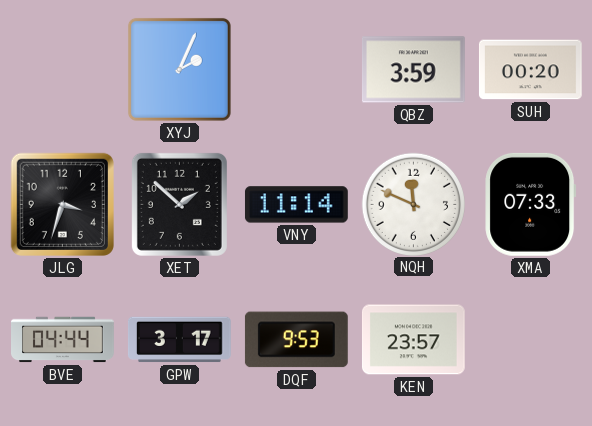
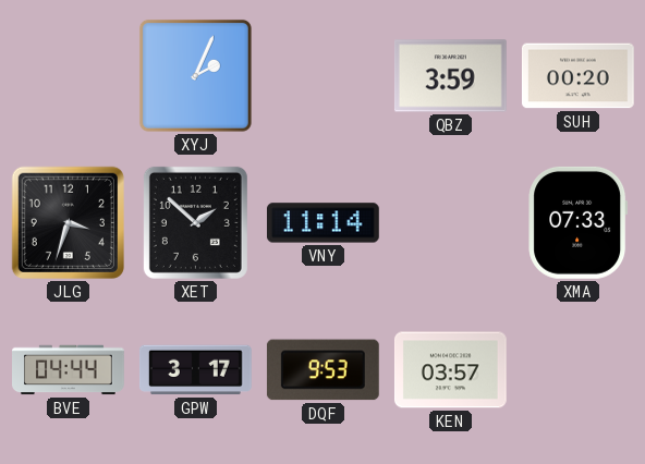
NQH: 11:49 -> none (413, 204)
KEN: 23:57 -> 03:57 (450, 370)
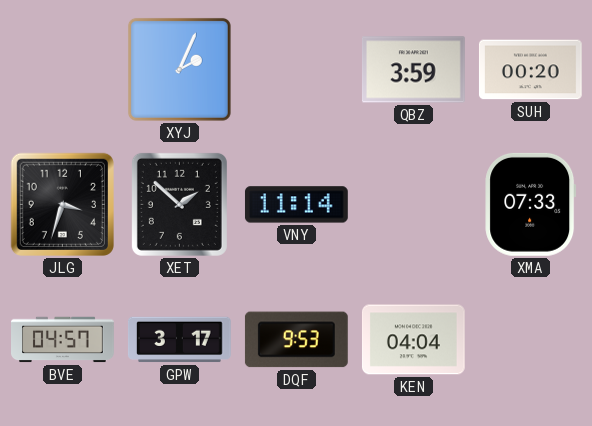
BVE: 04:44 -> 04:57 (63, 340)
KEN: 03:57 -> 04:04 (413, 340)
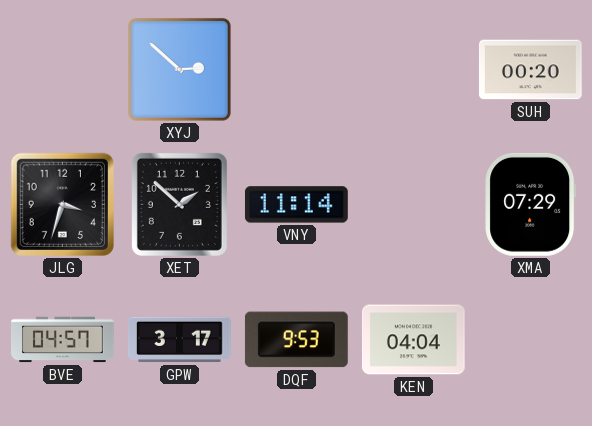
XYJ: 2:04 -> 2:52 (179, 69)
QBZ: 3:59 -> none (413, 70)
XMA: 07:33 -> 07:29 (531, 204)
